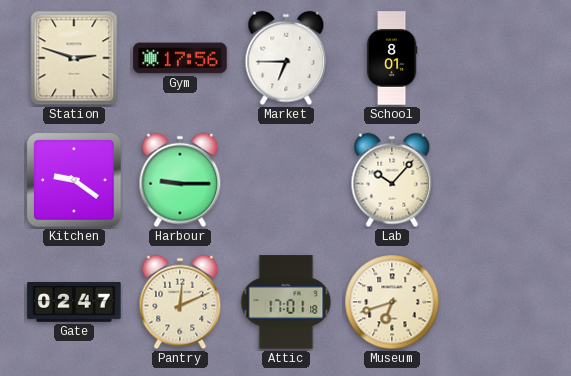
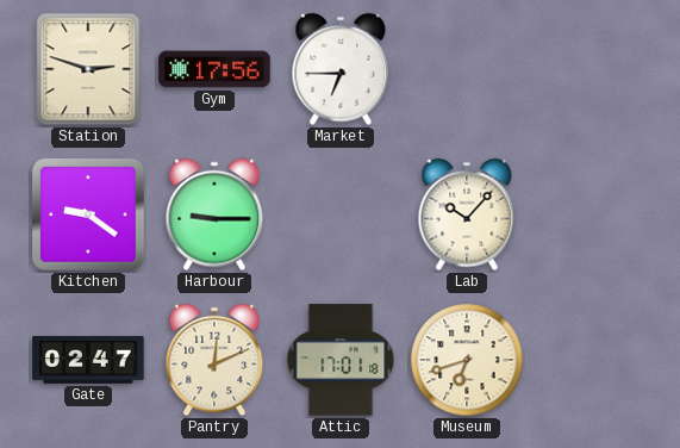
School: 8:01 -> none (392, 58)
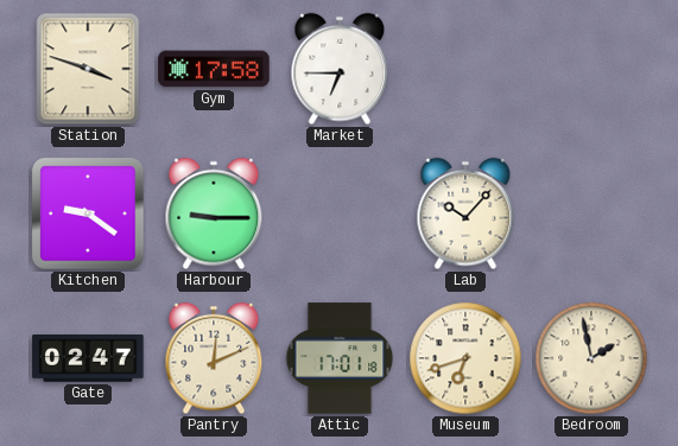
Station: 2:48 -> 3:48 (88, 69)
Gym: 17:56 -> 17:58 (214, 69)
Bedroom: none -> 1:58 (591, 358)
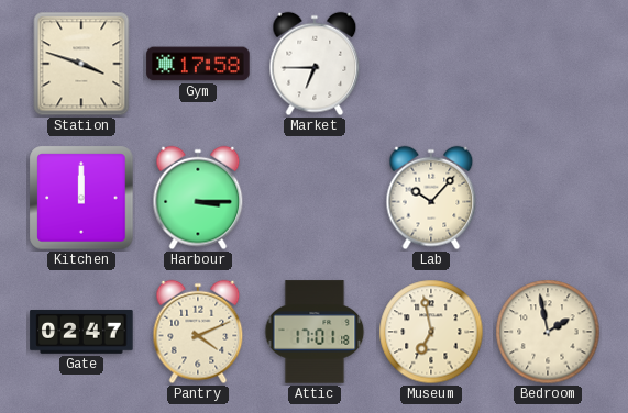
Kitchen: 9:21 -> 12:00 (81, 198)
Harbour: 9:15 -> 3:15 (198, 198)
Pantry: 12:11 -> 4:11 (198, 332)
Museum: 6:42 -> 6:58 (431, 332)
